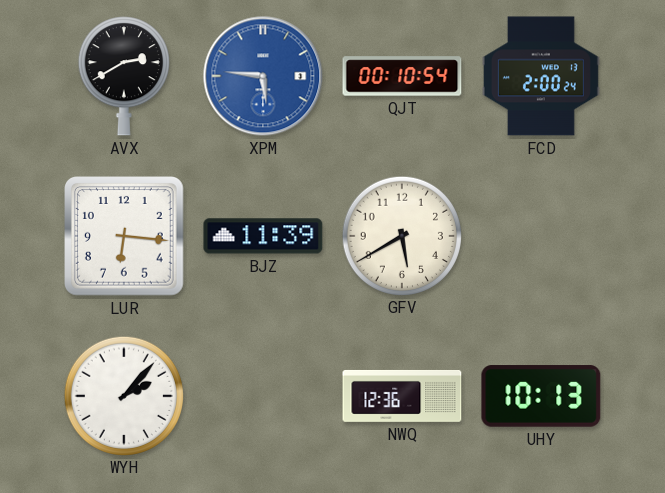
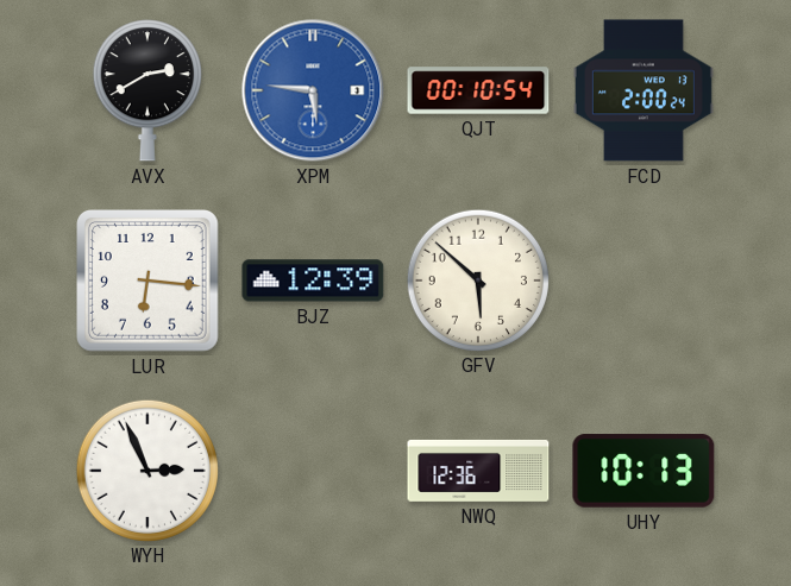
BJZ: 11:39 -> 12:39 (313, 281)
GFV: 5:40 -> 5:52 (477, 279)
WYH: 2:07 -> 2:56 (146, 470)
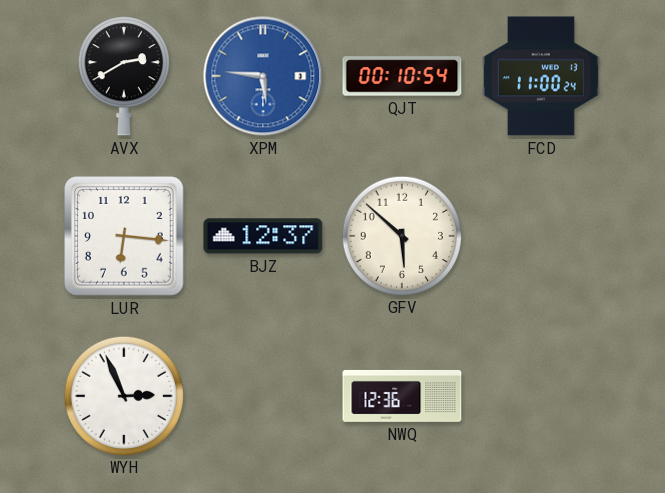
FCD: 2:00 -> 11:00 (541, 76)
BJZ: 12:39 -> 12:37 (263, 236)
UHY: 10:13 -> none (644, 471)
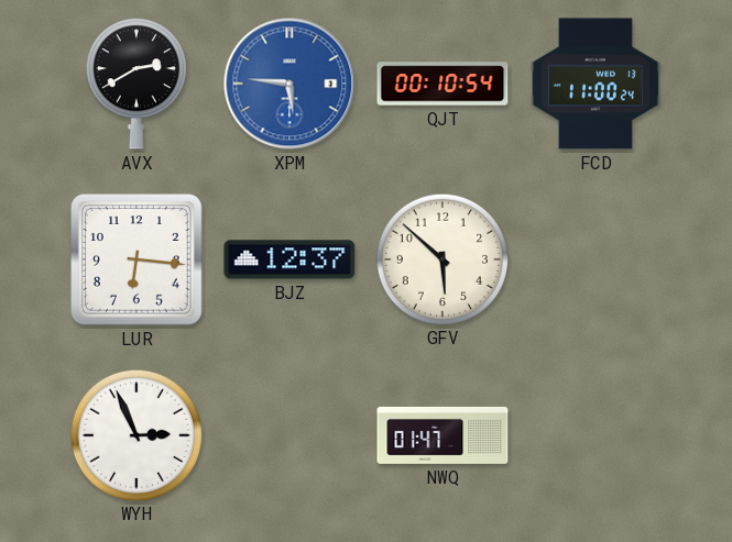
NWQ: 12:36 -> 01:47 (443, 435)
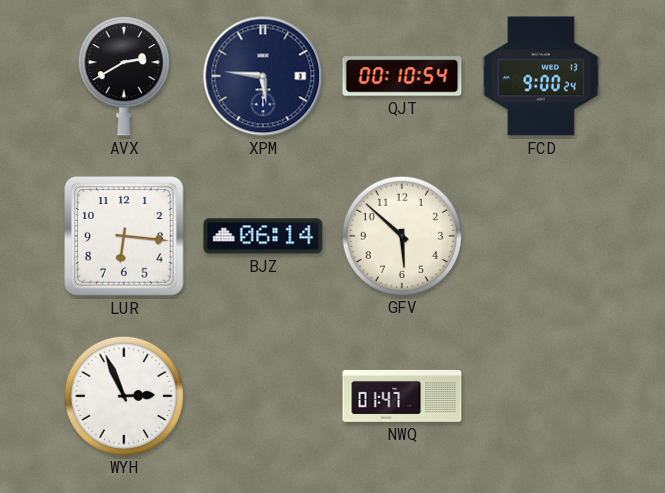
XPM dial: blue -> navy (263, 76)
FCD: 11:00 -> 9:00 (541, 76)
BJZ: 12:37 -> 06:14 (263, 236)
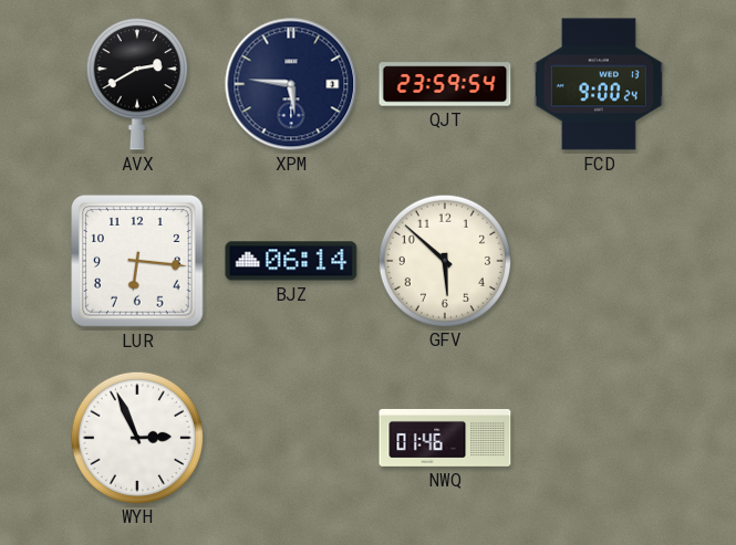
QJT: 00:10 -> 23:59 (445, 84)
NWQ: 01:47 -> 01:46 (445, 438)
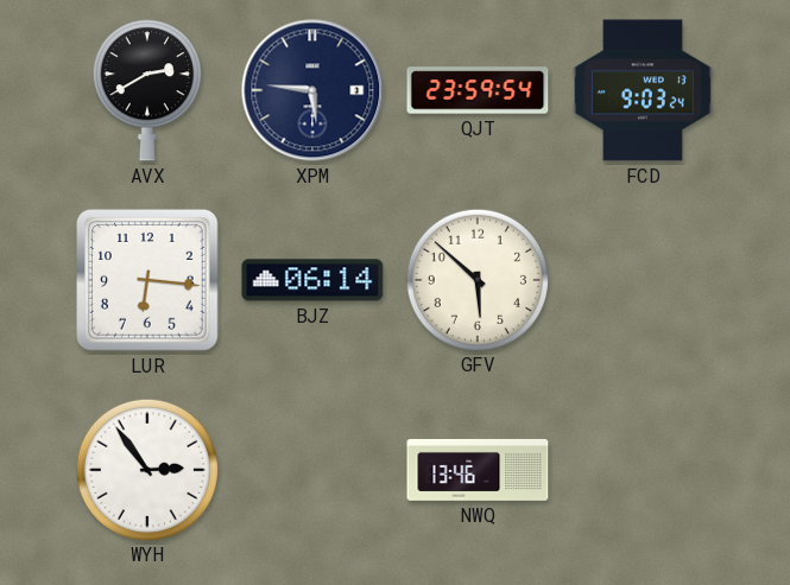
FCD: 9:00 -> 9:03 (643, 90)
WYH: 2:56 -> 2:54 (146, 469)
NWQ: 01:46 -> 13:46 (478, 470)
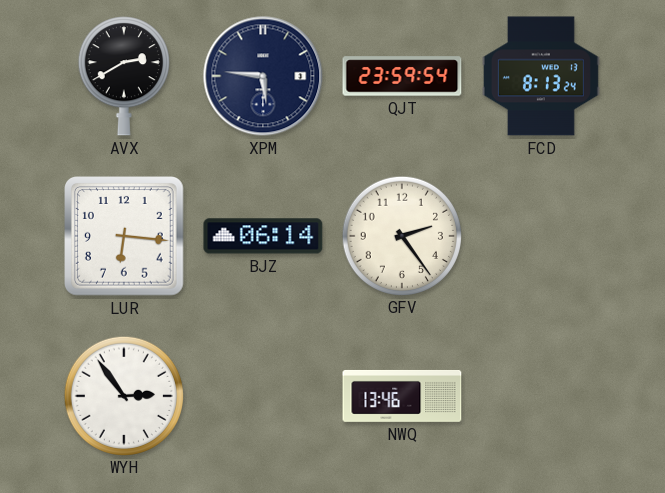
FCD: 9:03 -> 8:13 (541, 76)
GFV: 5:52 -> 2:24 (401, 235)
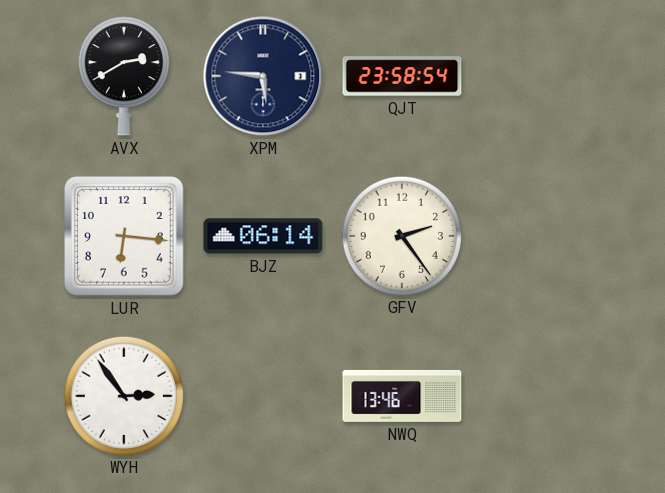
QJT: 23:59 -> 23:58 (402, 76)
FCD: 8:13 -> none (541, 76)
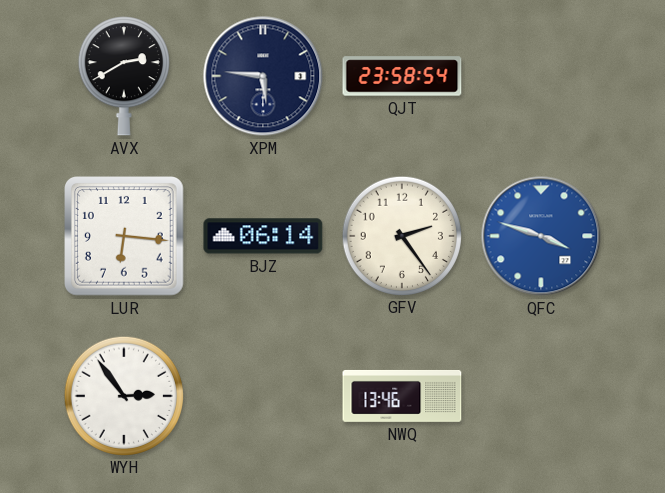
QFC: none -> 3:48 (541, 236)
